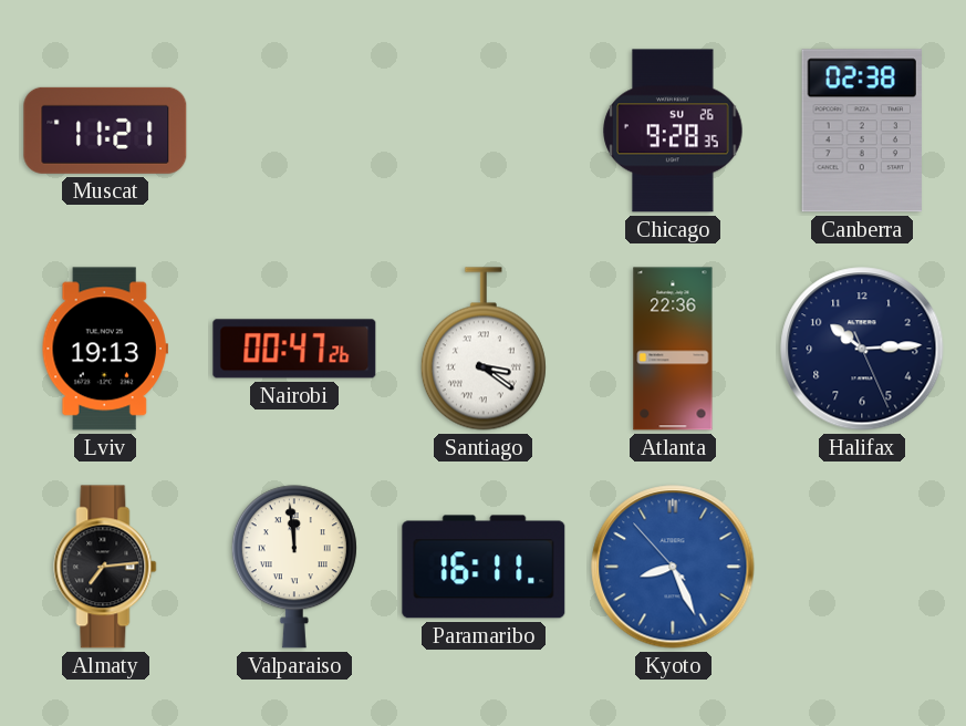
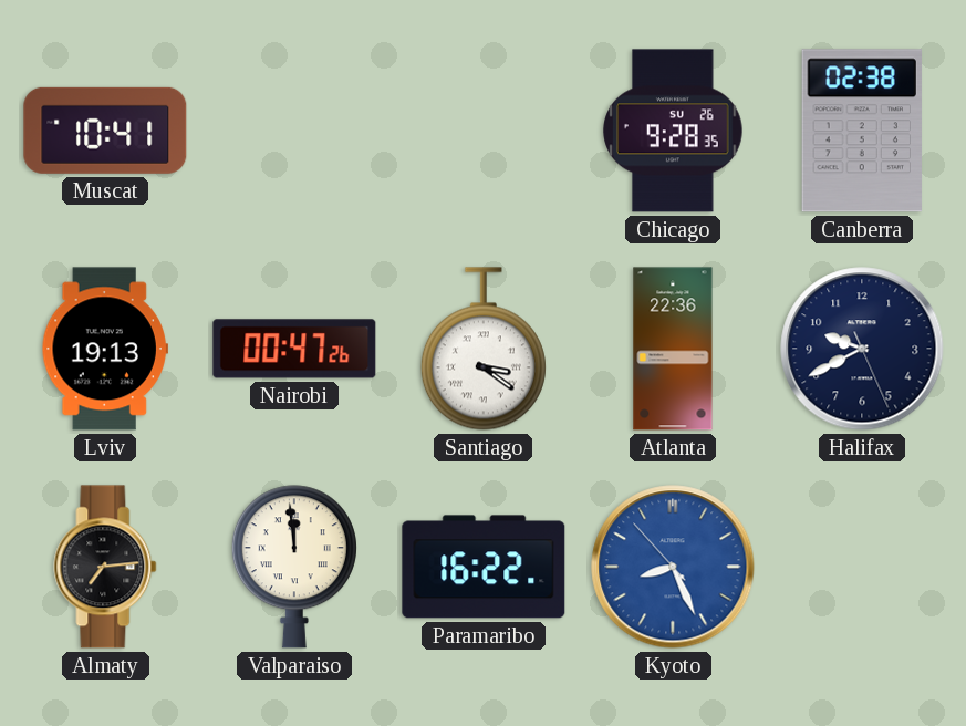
Muscat: 11:21 -> 10:41 (105, 131)
Halifax: 10:14 -> 9:40 (862, 349)
Paramaribo: 16:11 -> 16:22 (484, 567)
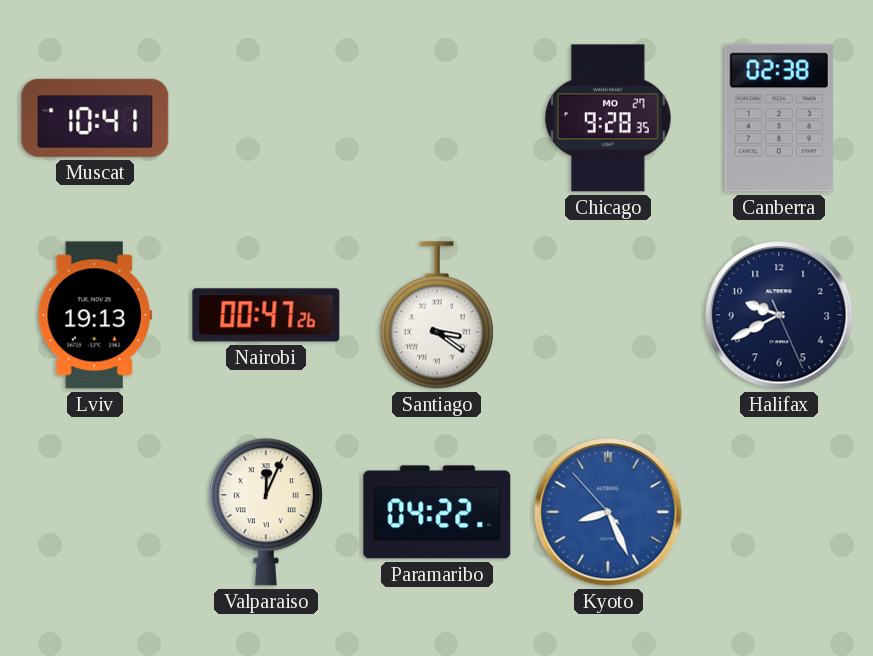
Chicago date: SU 26 -> MO 27 (608, 118)
Atlanta: 22:36 -> none (673, 349)
Almaty: 7:14 -> none (105, 567)
Valparaiso: 11:59 -> 12:04 (266, 512)
Paramaribo: 16:22 -> 04:22 (437, 512)
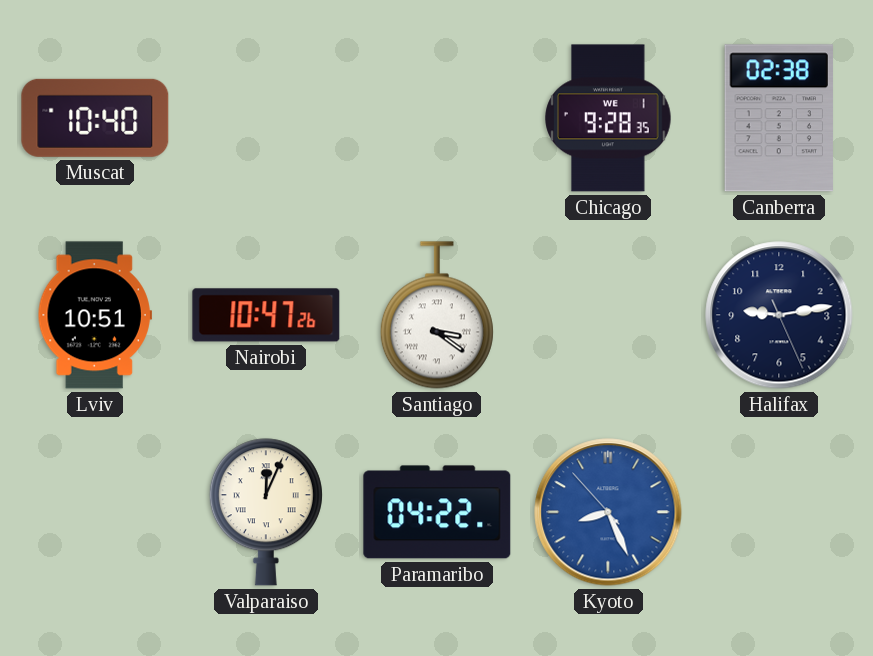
Muscat: 10:41 -> 10:40 (95, 118)
Chicago date: MO 27 -> WE 1 (608, 118)
Lviv: 19:13 -> 10:51 (95, 315)
Nairobi: 00:47 -> 10:47 (266, 315)
Halifax: 9:40 -> 9:13 (779, 315)
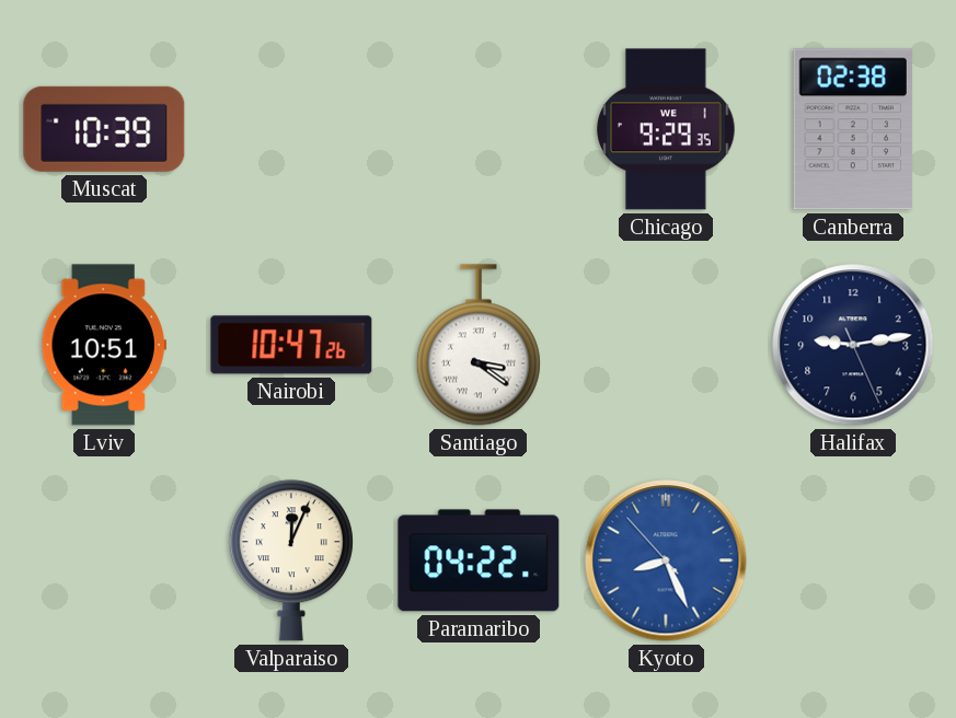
Muscat: 10:40 -> 10:39 (104, 129)
Chicago: 9:28 -> 9:29 (666, 129)
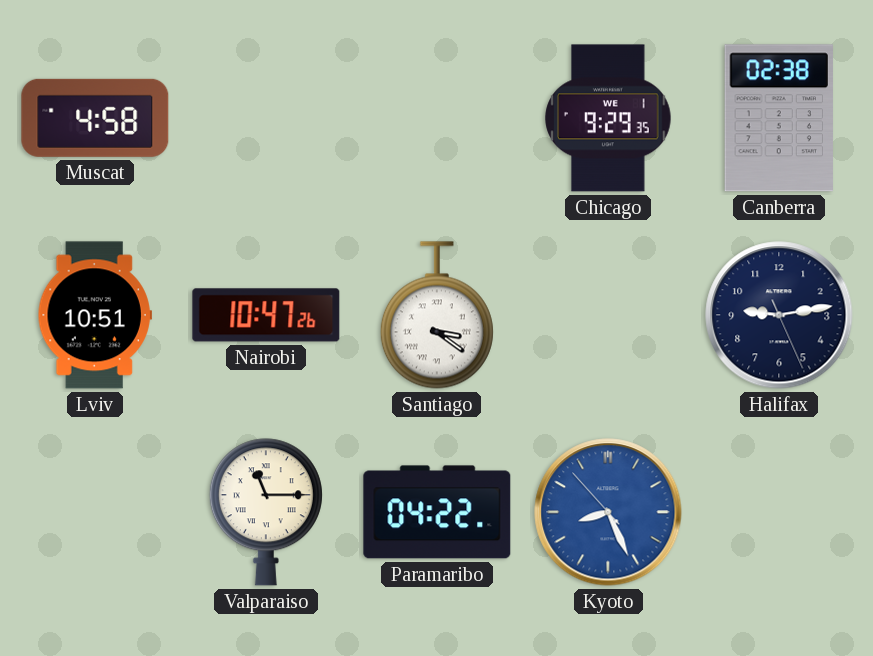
Muscat: 10:39 -> 4:58 (95, 118)
Valparaiso: 12:04 -> 11:15 (266, 512)
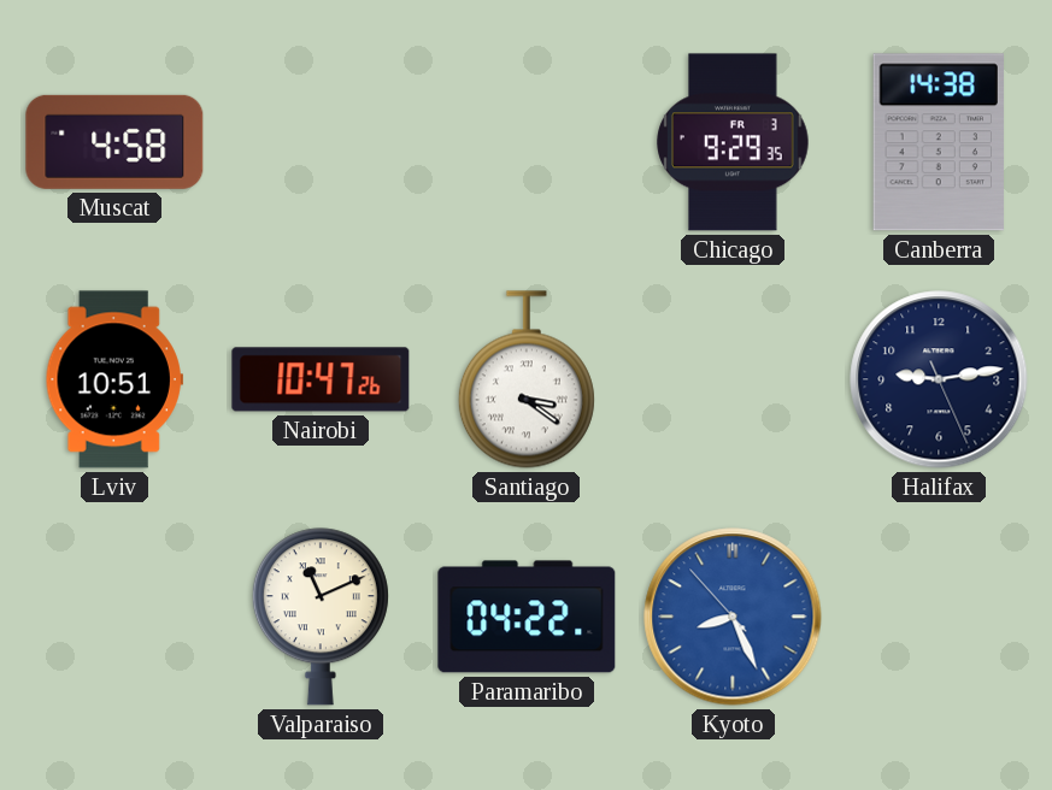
Chicago date: WE 1 -> FR 3 (733, 142)
Canberra: 02:38 -> 14:38 (939, 142)
Valparaiso: 11:15 -> 11:11 (321, 617)
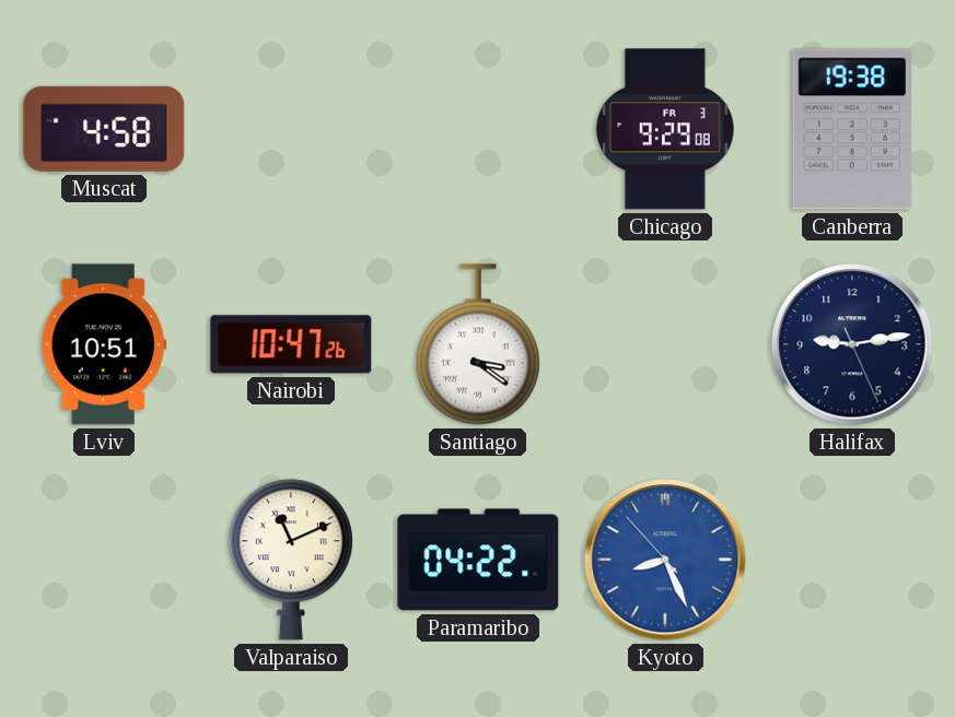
Chicago: 9:29:35 -> 9:29:08 (665, 129)
Canberra: 14:38 -> 19:38 (852, 129)
